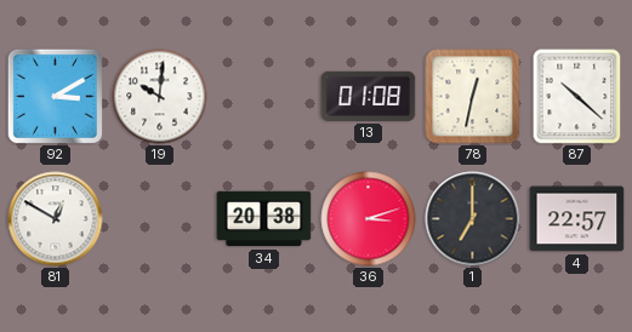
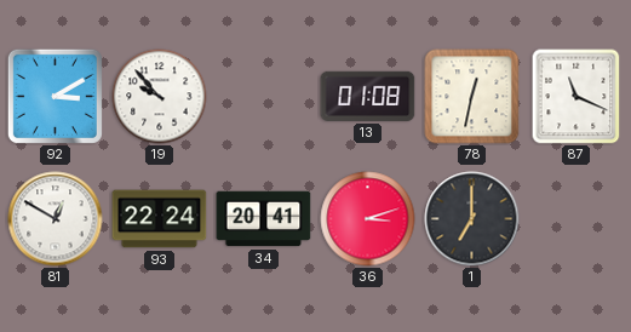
19: 10:01 -> 9:53 (160, 97)
87: 10:22 -> 11:19 (576, 97)
93: none -> 22:24 (160, 219)
34: 20:38 -> 20:41 (264, 219)
4: 22:57 -> none (577, 219)
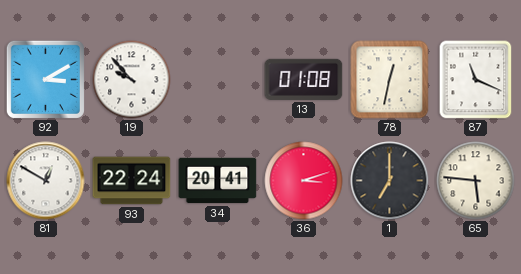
65: none -> 5:46 (476, 181)
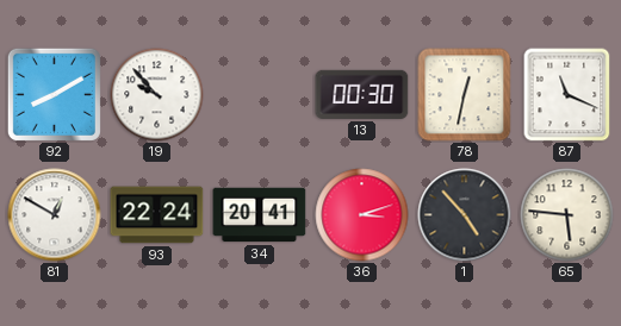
92: 3:10 -> 8:10 (54, 94)
13: 01:08 -> 00:30 (362, 94)
1: 7:00 -> 4:53 (465, 215)
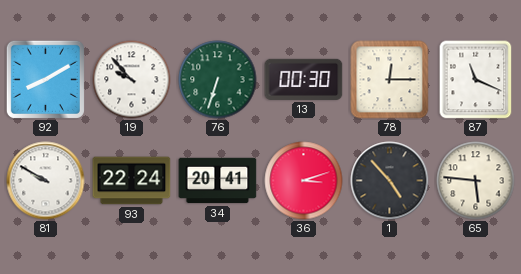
76: none -> 6:33 (218, 80)
78: 12:32 -> 12:15 (390, 80)
81: 12:50 -> 9:50 (46, 181)
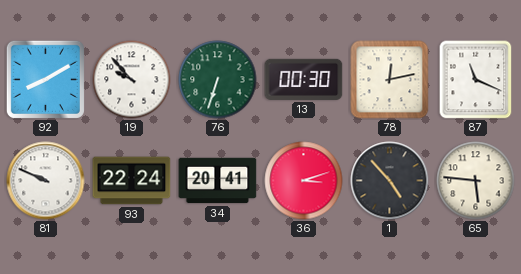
78: 12:15 -> 12:13 (390, 80)
81: 9:50 -> 9:49 (46, 181)
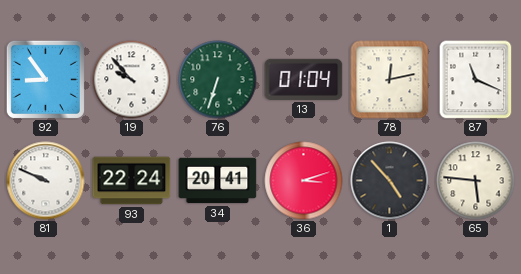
92: 8:10 -> 8:54 (45, 79)
13: 00:30 -> 01:04 (304, 79)
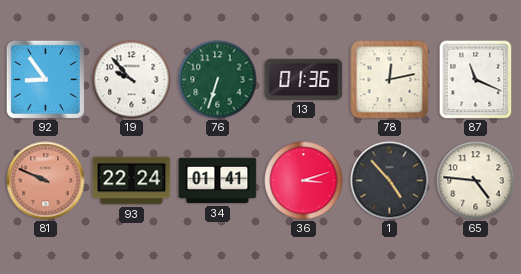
13: 01:04 -> 01:36 (304, 79)
81 dial: white -> salmon (46, 181)
34: 20:41 -> 01:41 (218, 181)
65: 5:46 -> 4:46 (476, 181)
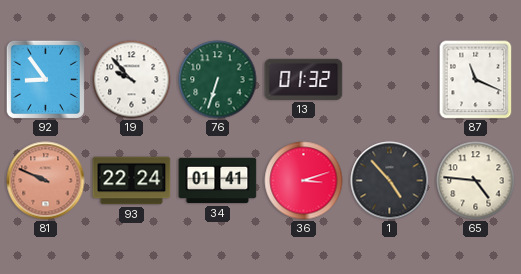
13: 01:36 -> 01:32 (304, 79)
78: 12:13 -> none (390, 80)
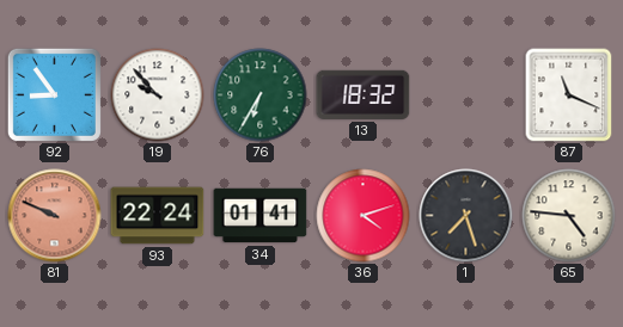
76: 6:33 -> 6:35 (261, 95)
13: 01:32 -> 18:32 (364, 94)
36: 3:12 -> 4:12 (364, 216)
1: 4:53 -> 7:27 (466, 216)
